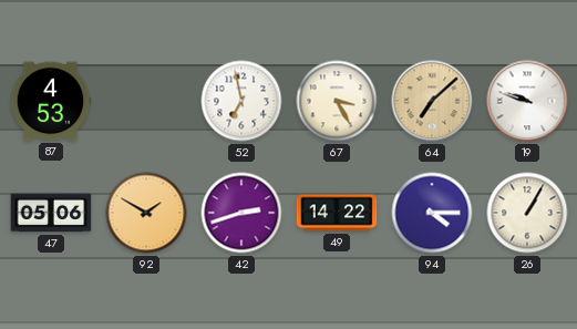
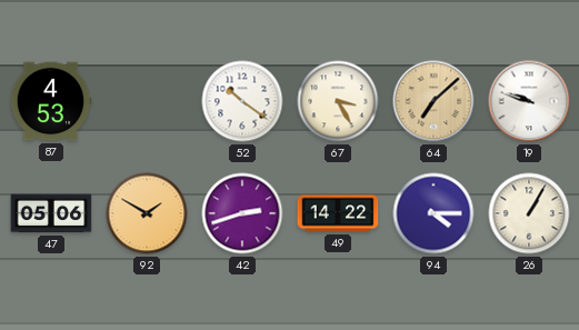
52: 6:58 -> 10:21 (242, 101)
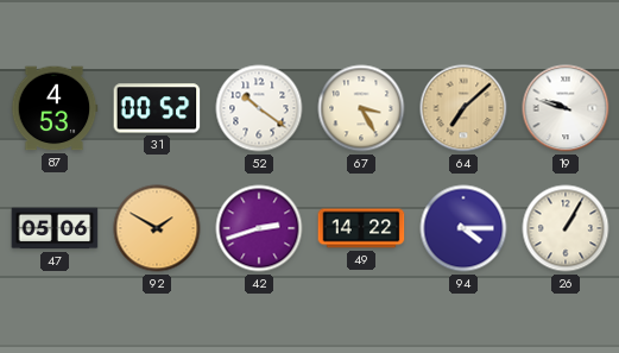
31: none -> 00:52 (157, 108)
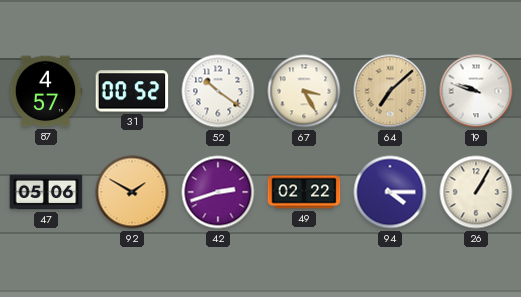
87: 4:53 -> 4:57 (46, 91)
49: 14:22 -> 02:22 (304, 192)
